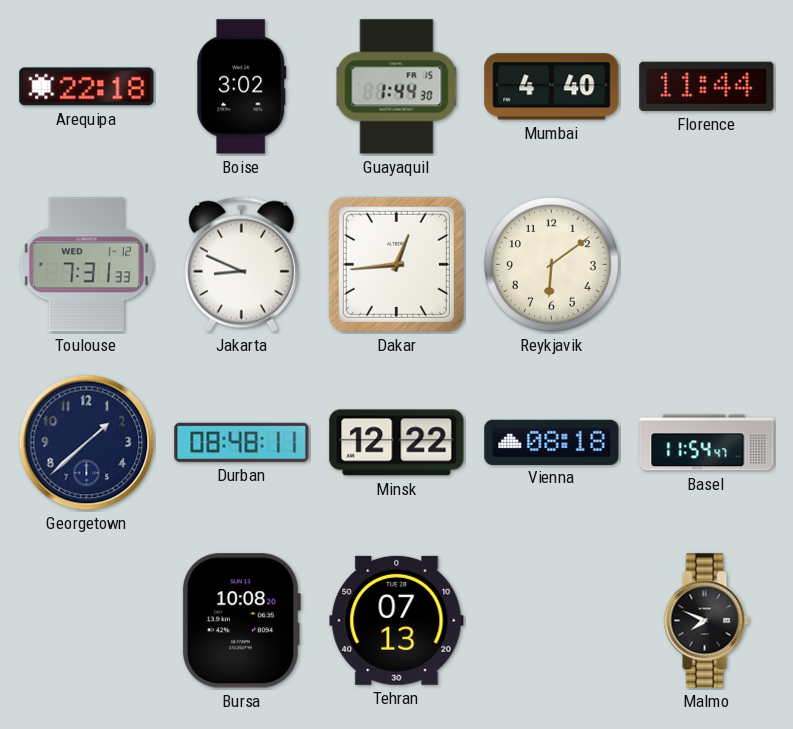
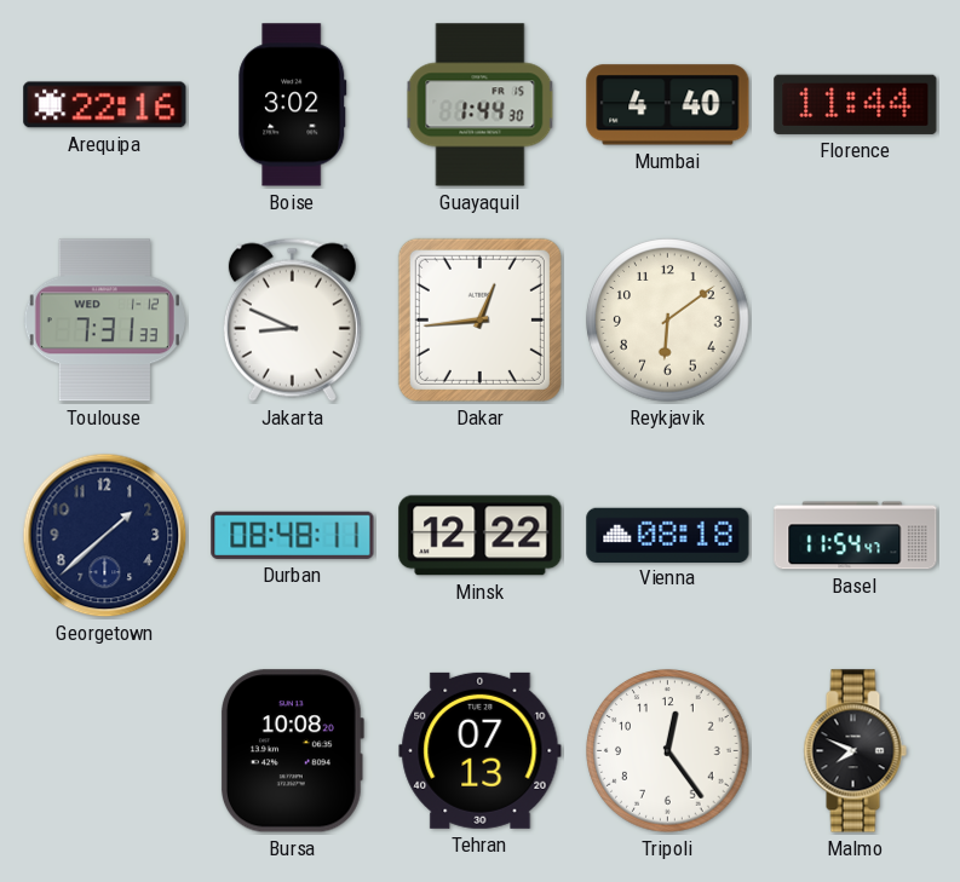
Arequipa: 22:18 -> 22:16 (105, 105)
Tripoli: none -> 12:24 (668, 751)
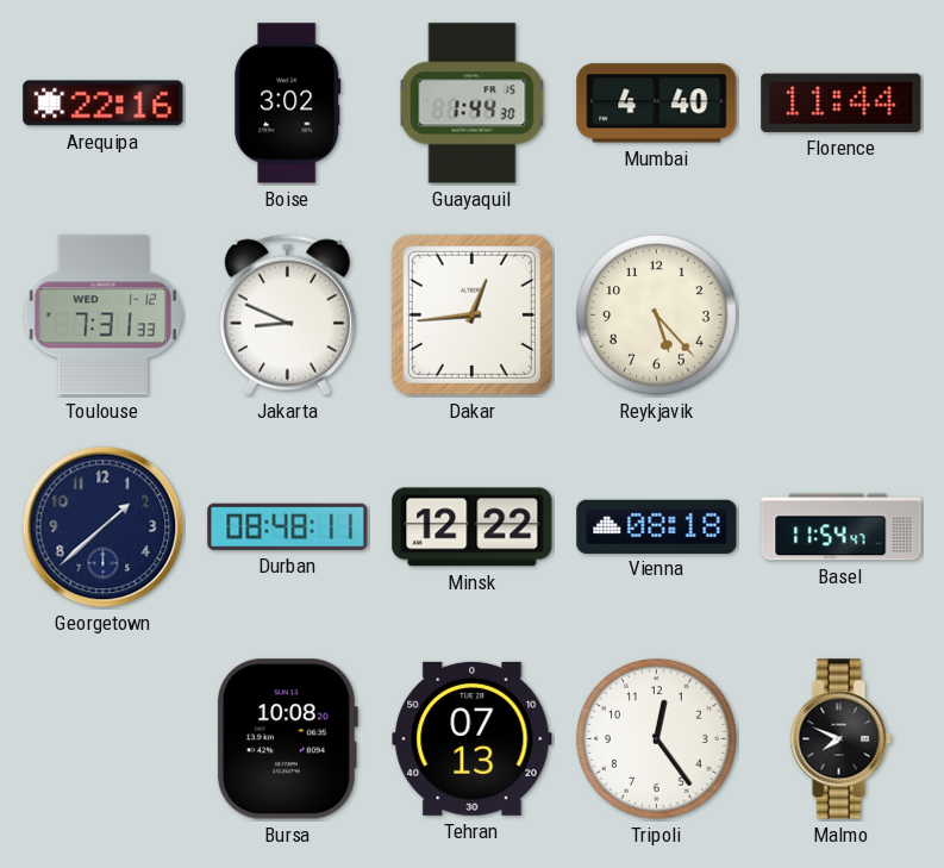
Reykjavik: 6:09 -> 5:23 (657, 316)
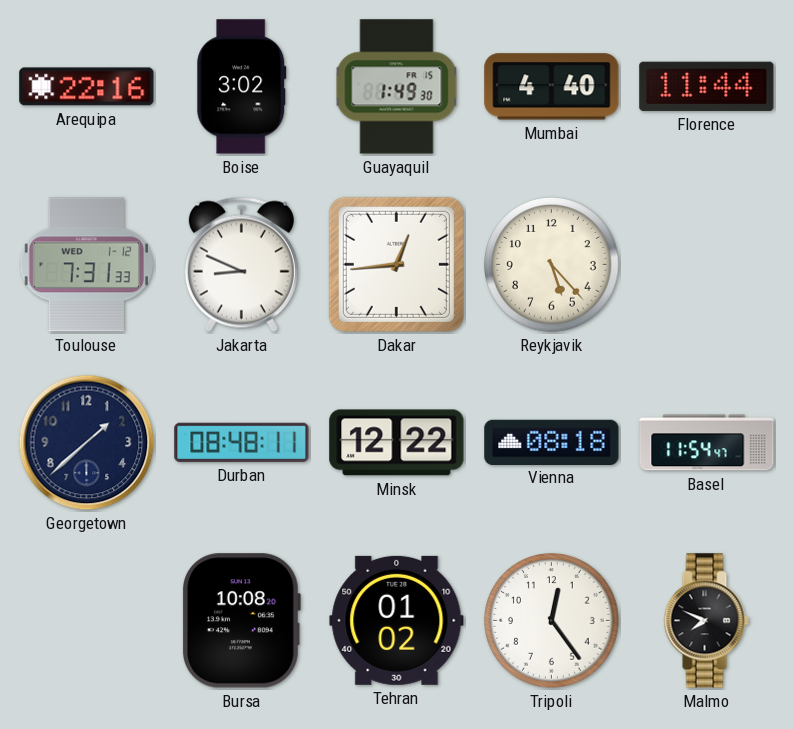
Guayaquil: 1:44 -> 1:49 (397, 87)
Tehran: 07:13 -> 01:02 (397, 620)
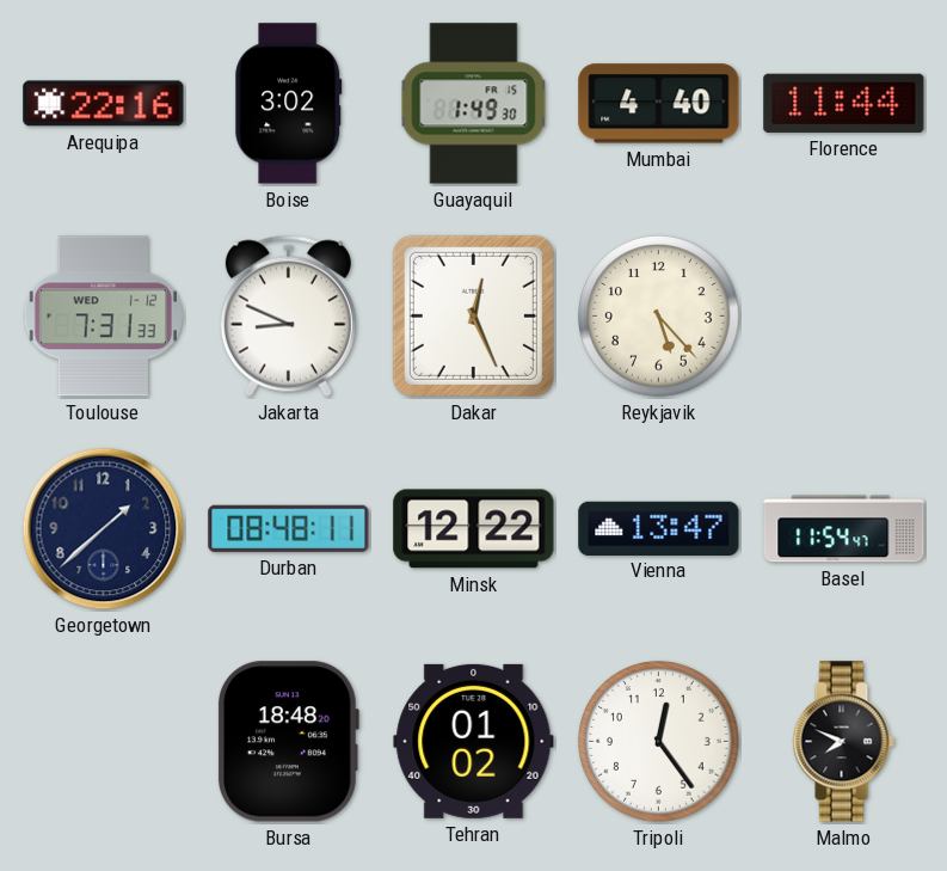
Dakar: 12:44 -> 12:26 (473, 315)
Vienna: 08:18 -> 13:47 (659, 528)
Bursa: 10:08 -> 18:48 (288, 742)
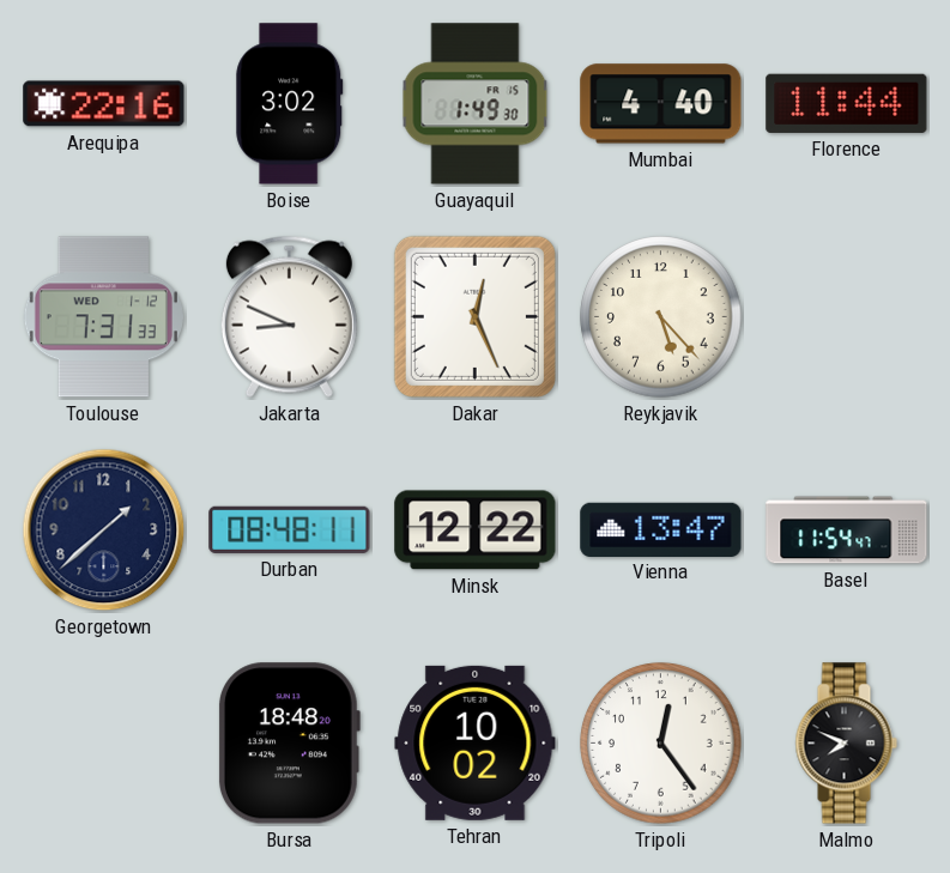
Tehran: 01:02 -> 10:02 (476, 742)
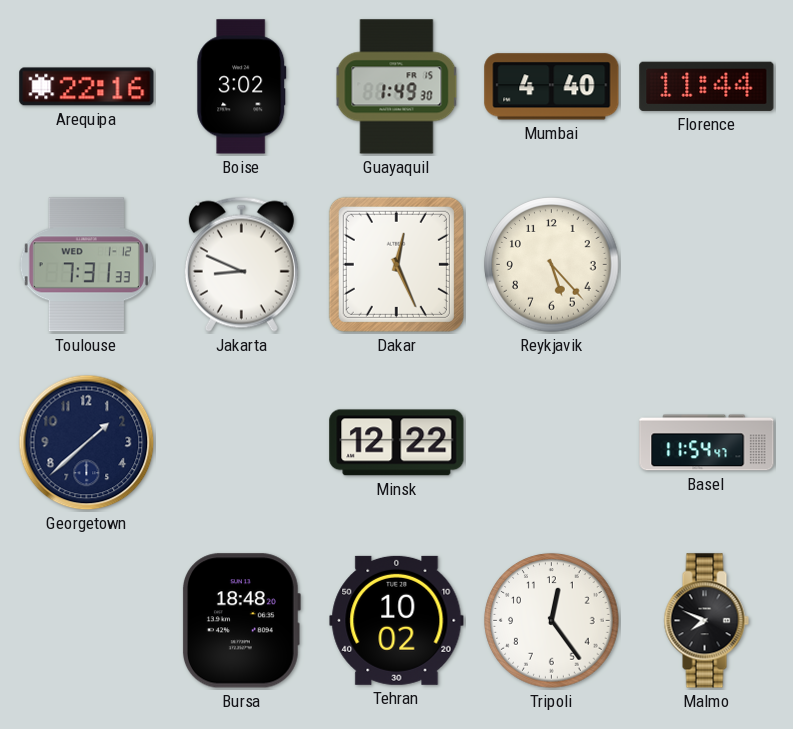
Durban: 08:48 -> none (290, 529)
Vienna: 13:47 -> none (661, 529)
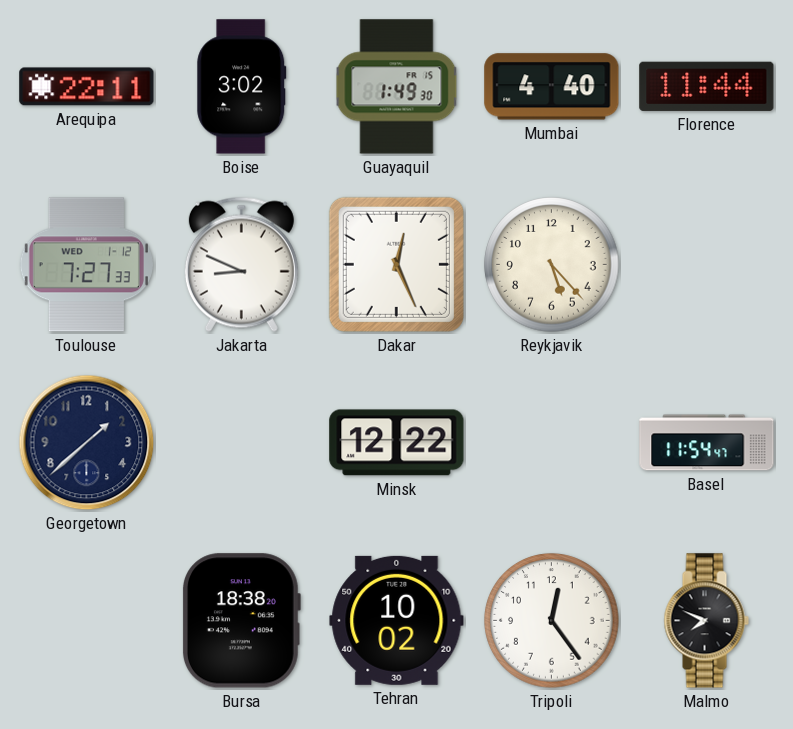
Arequipa: 22:16 -> 22:11 (87, 87)
Toulouse: 7:31 -> 7:27 (86, 265)
Bursa: 18:48 -> 18:38 (241, 621)
